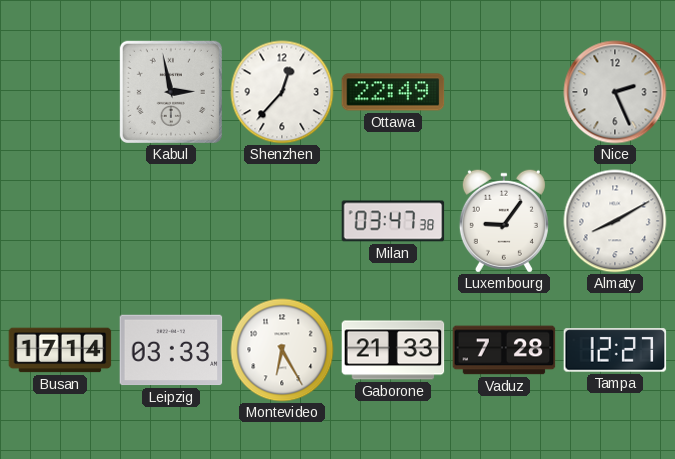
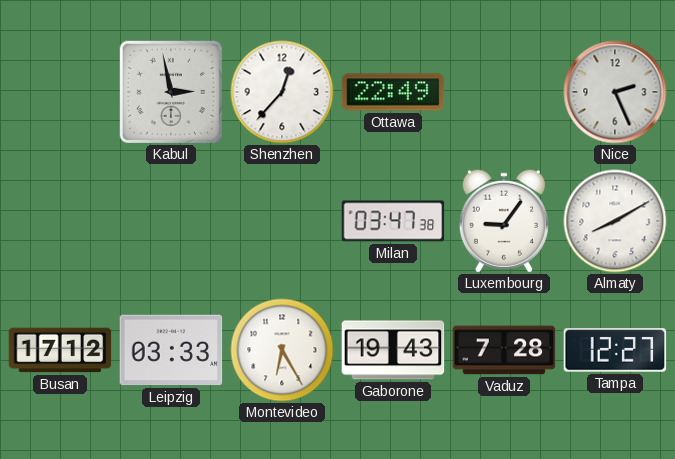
Busan: 17:14 -> 17:12 (60, 350)
Gaborone: 21:33 -> 19:43 (393, 350)
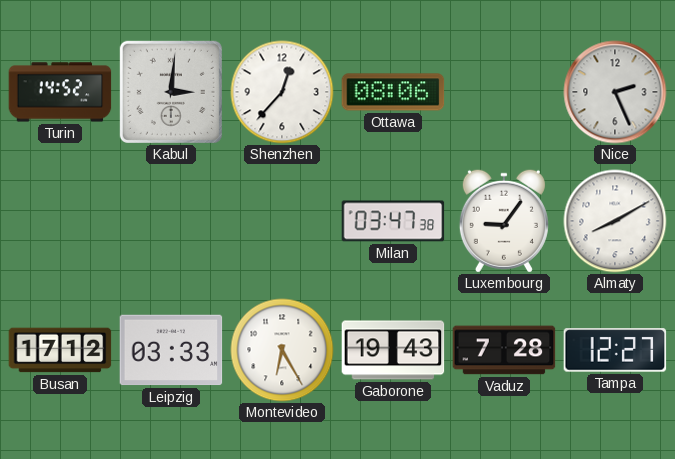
Turin: none -> 14:52 (60, 92)
Kabul: 2:58 -> 3:01 (171, 92)
Ottawa: 22:49 -> 08:06 (393, 92)
